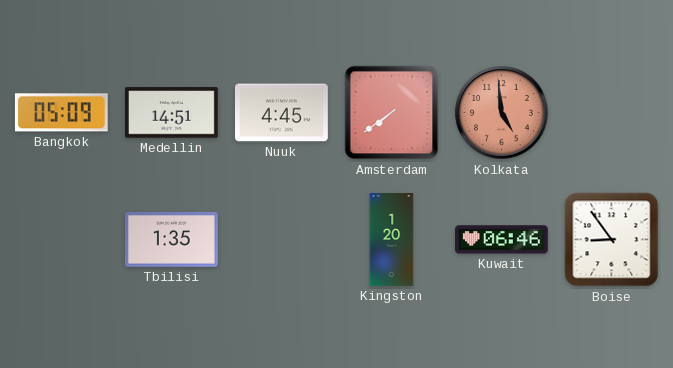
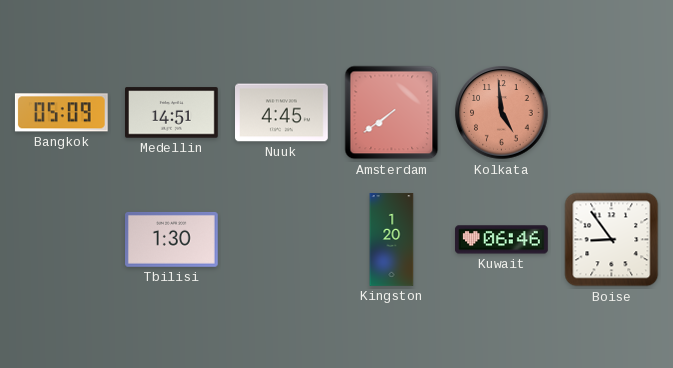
Tbilisi: 1:35 -> 1:30 (172, 239)
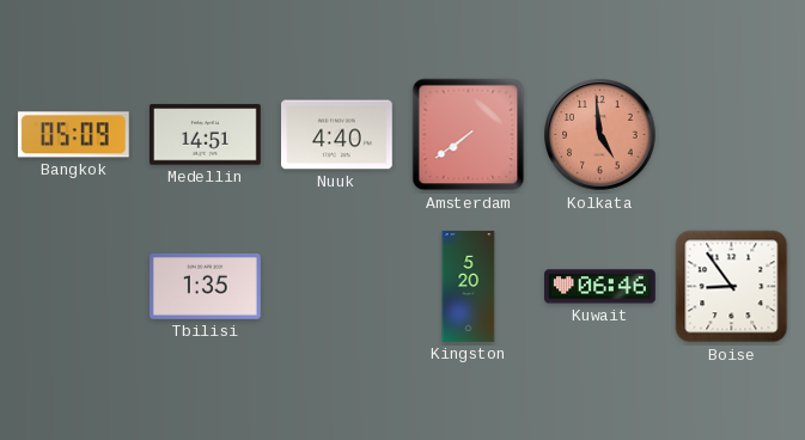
Nuuk: 4:45 -> 4:40 (337, 135)
Tbilisi: 1:30 -> 1:35 (206, 286)
Kingston: 1:20 -> 5:20 (469, 287)
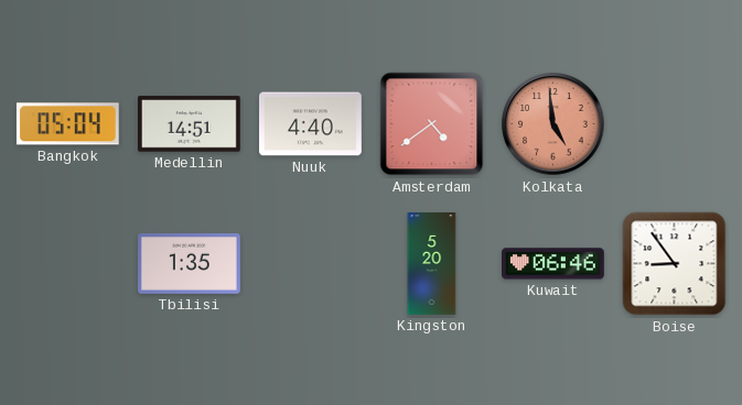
Bangkok: 05:09 -> 05:04 (67, 124)
Amsterdam: 7:39 -> 4:39 (432, 124)
